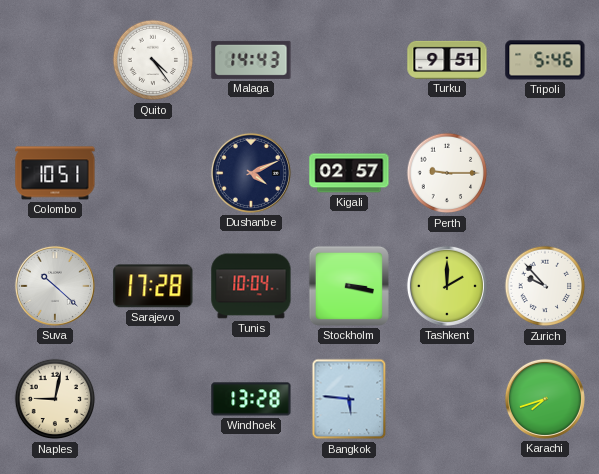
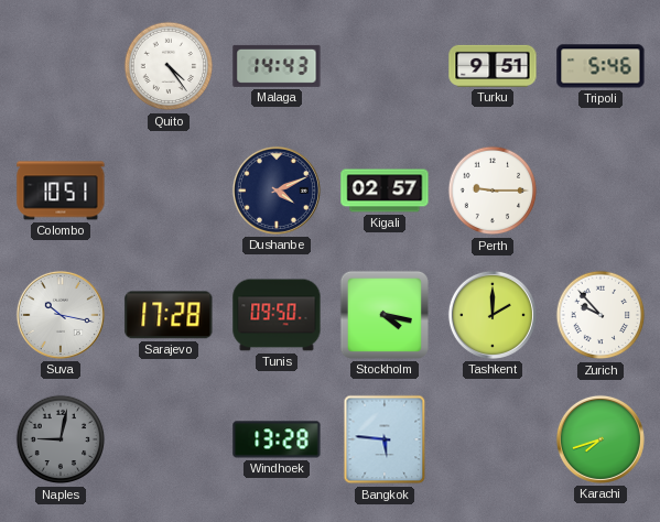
Suva: 10:22 -> 10:17 (61, 315)
Tunis: 10:04 -> 09:50 (277, 315)
Stockholm: 3:17 -> 4:17 (385, 315)
Naples dial: cream -> grey (61, 439)
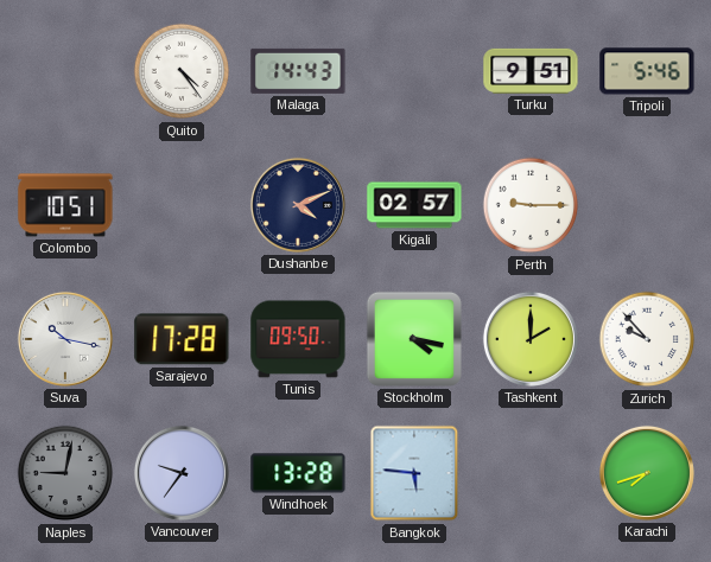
Vancouver: none -> 9:36 (182, 473)
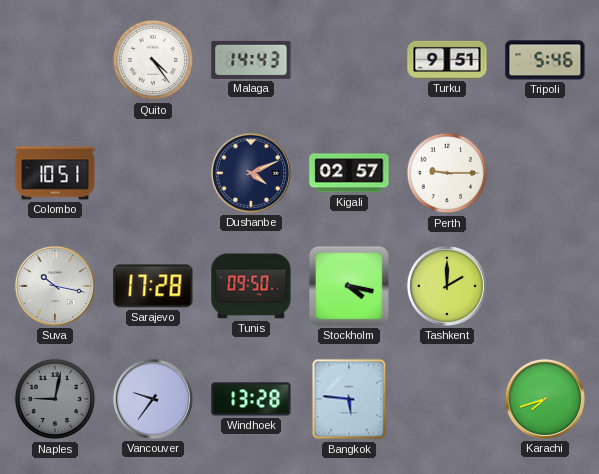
Zurich: 9:53 -> none (647, 339)
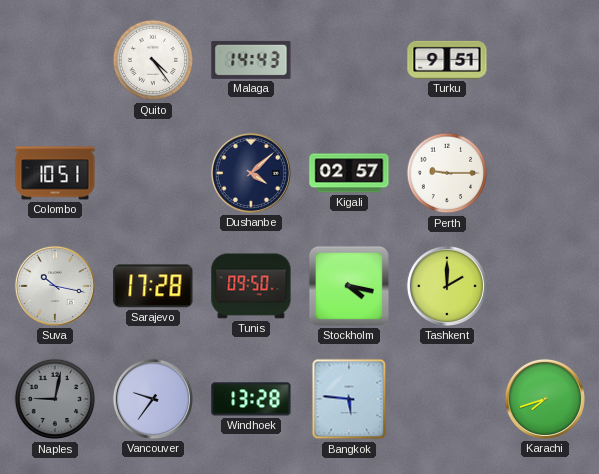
Tripoli: 5:46 -> none (545, 60)
Dushanbe: 4:11 -> 4:08 (251, 173)
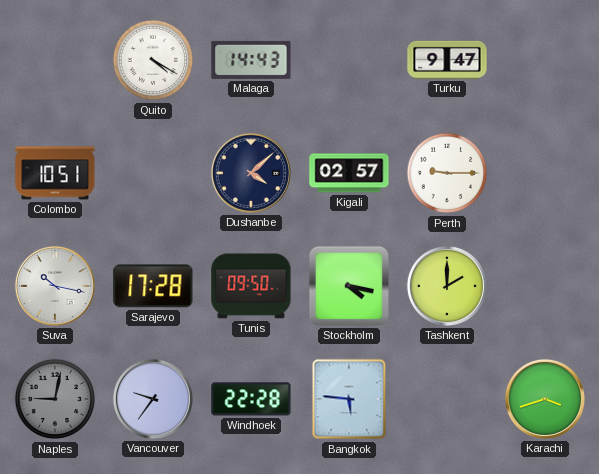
Quito: 4:24 -> 4:20 (153, 60)
Turku: 9:51 -> 9:47 (447, 60)
Windhoek: 13:28 -> 22:28 (251, 399)
Karachi: 7:42 -> 3:42 (545, 399)
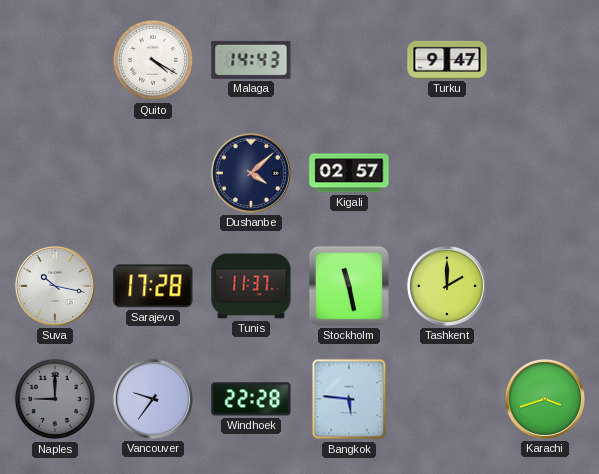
Colombo: 10:51 -> none (55, 173)
Perth: 9:15 -> none (447, 173)
Tunis: 09:50 -> 11:37 (251, 286)
Stockholm: 4:17 -> 11:28 (349, 286)
Naples: 9:02 -> 9:00 (55, 399)
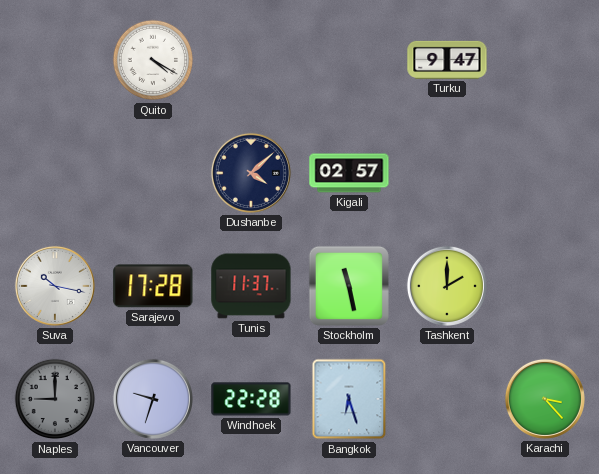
Malaga: 14:43 -> none (251, 60)
Vancouver: 9:36 -> 9:33 (153, 399)
Bangkok: 5:46 -> 6:27 (349, 399)
Karachi: 3:42 -> 3:23 (545, 399)
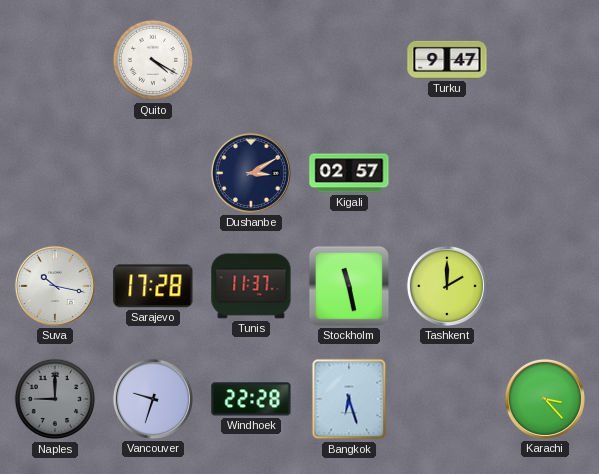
Dushanbe: 4:08 -> 3:10 (251, 173)
